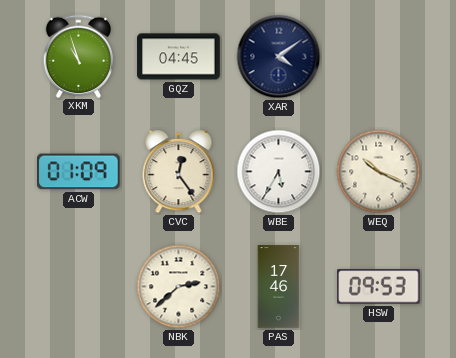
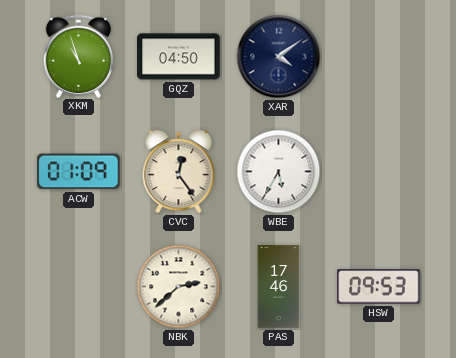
GQZ: 04:45 -> 04:50 (179, 57)
WEQ: 10:19 -> none (379, 172)
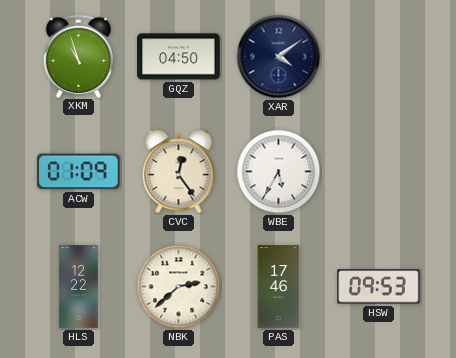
HLS: none -> 12:22 (79, 287)
